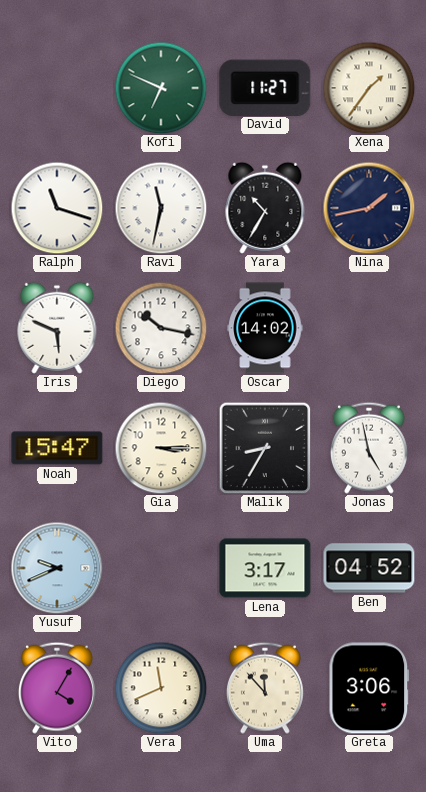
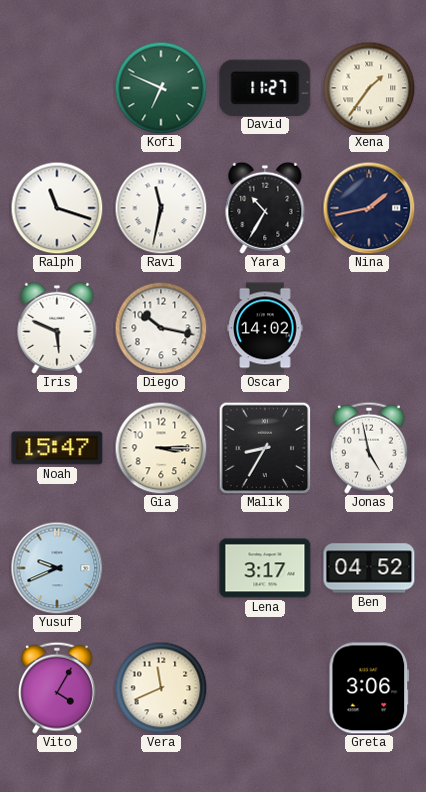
Uma: 11:53 -> none (265, 688)
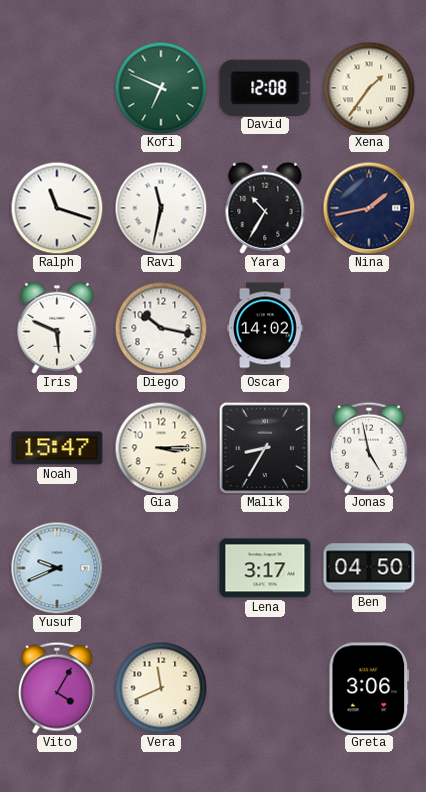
David: 11:27 -> 12:08 (265, 87)
Ben: 04:52 -> 04:50 (369, 568)
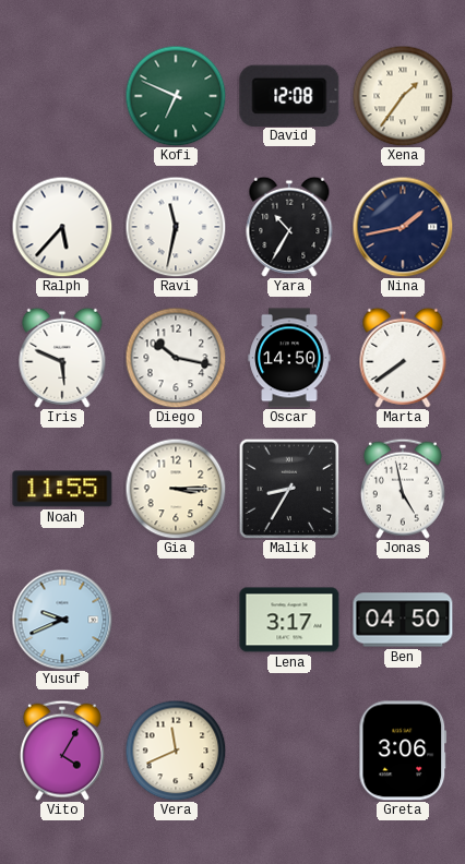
Ralph: 11:18 -> 5:37 (62, 227)
Oscar: 14:02 -> 14:50 (289, 358)
Marta: none -> 7:39 (403, 358)
Noah: 15:47 -> 11:55 (62, 489)
